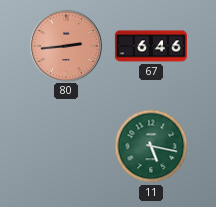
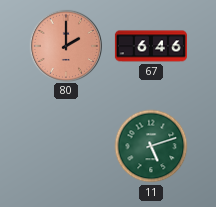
80: 2:44 -> 2:00 (65, 45)
11: 5:17 -> 5:12 (151, 146)
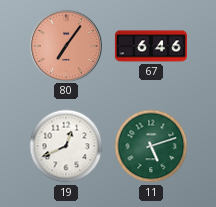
80: 2:00 -> 7:06 (65, 45)
19: none -> 12:41 (66, 146)
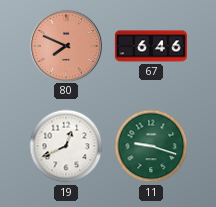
80: 7:06 -> 7:49 (65, 45)
11: 5:12 -> 9:18 (151, 146)
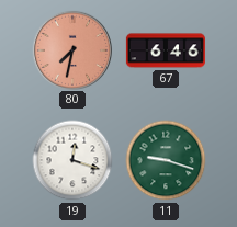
80: 7:49 -> 7:32 (71, 49)
19: 12:41 -> 12:18 (72, 160)
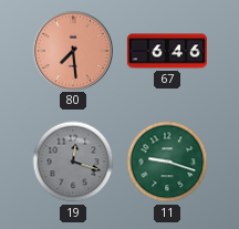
80: 7:32 -> 7:29 (72, 50)
19 dial: white -> grey (73, 162)
